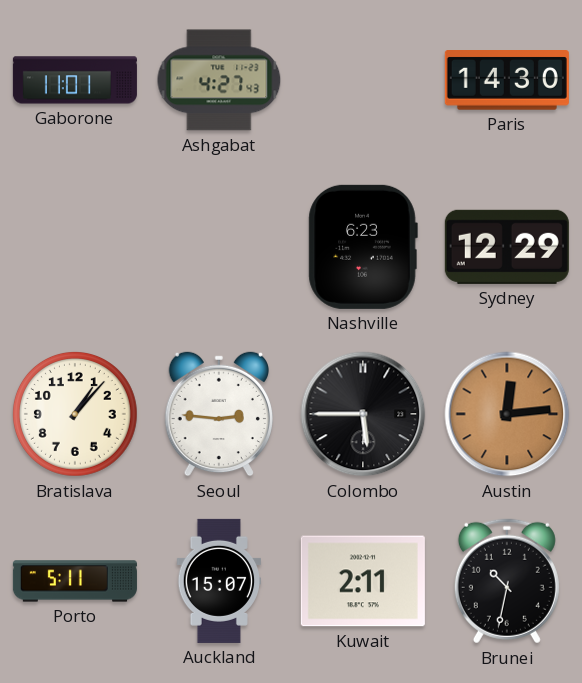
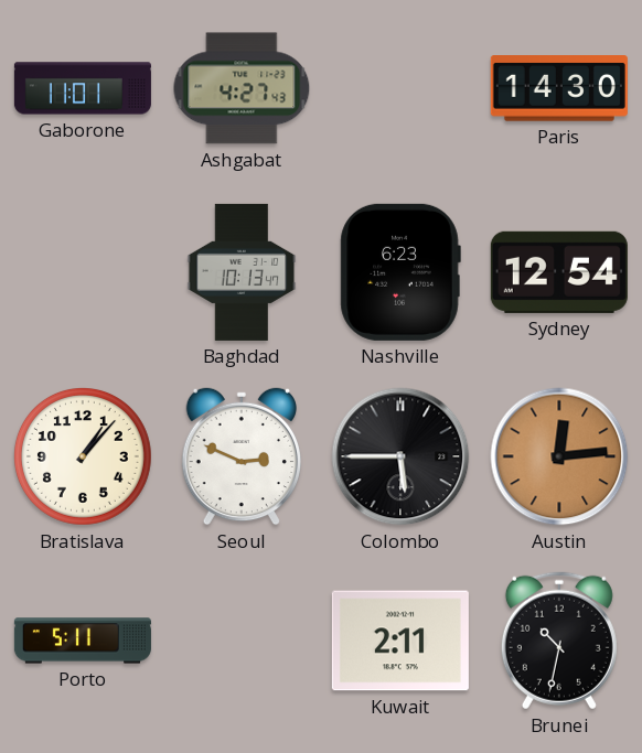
Baghdad: none -> 10:13 (242, 272)
Sydney: 12:29 -> 12:54 (559, 272)
Seoul: 2:46 -> 2:49 (240, 456)
Auckland: 15:07 -> none (219, 581)
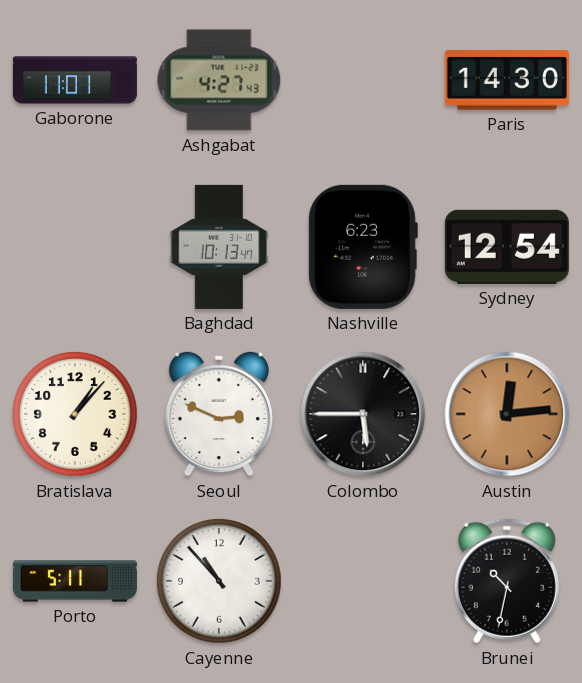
Cayenne: none -> 10:53 (219, 581)
Kuwait: 2:11 -> none (400, 641)
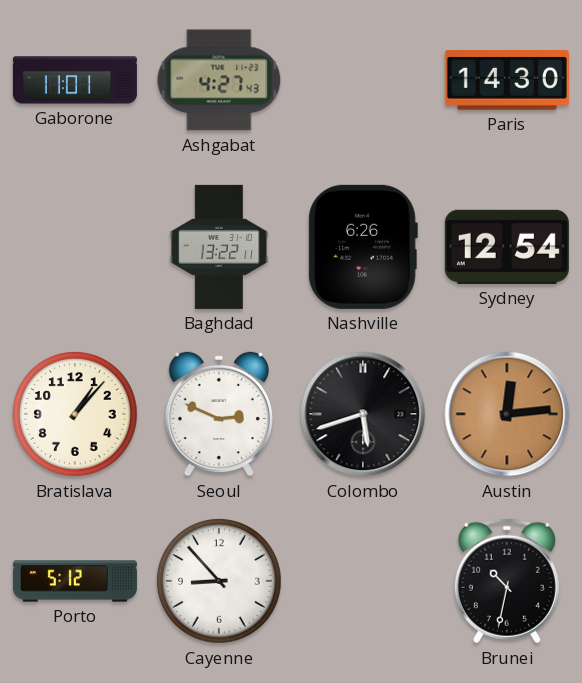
Baghdad: 10:13 -> 13:22 (219, 247)
Nashville: 6:23 -> 6:26 (363, 247)
Colombo: 5:45 -> 5:42 (363, 414)
Porto: 5:11 -> 5:12 (75, 581)
Cayenne: 10:53 -> 8:53 (219, 581)
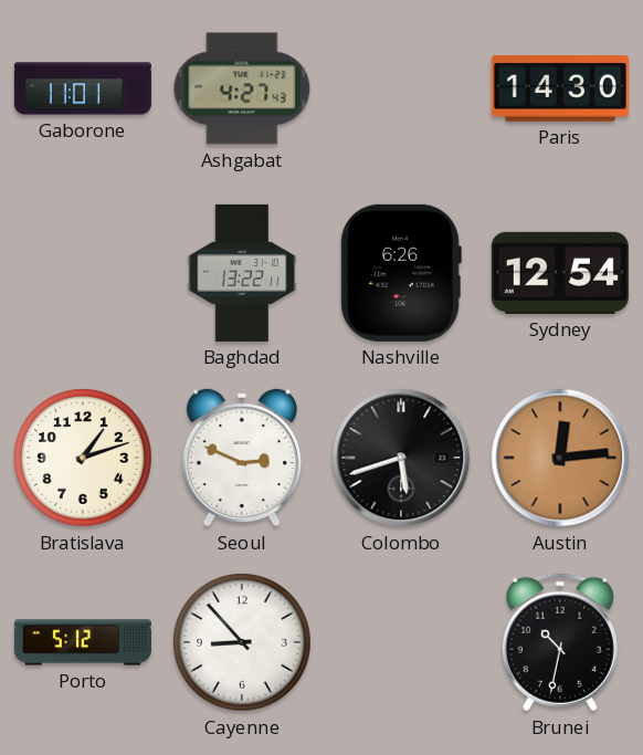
Bratislava: 1:07 -> 1:12 (83, 458)
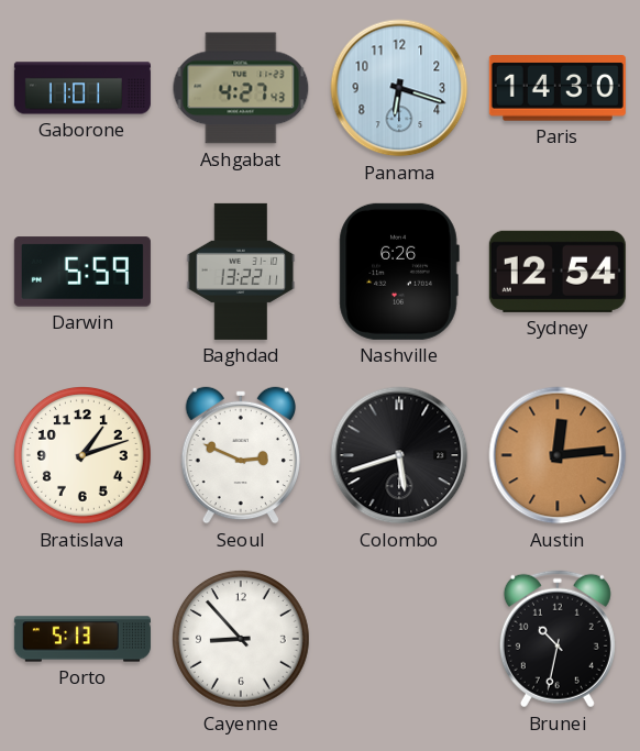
Panama: none -> 6:18 (399, 88)
Darwin: none -> 5:59 (82, 272)
Porto: 5:12 -> 5:13 (82, 639)
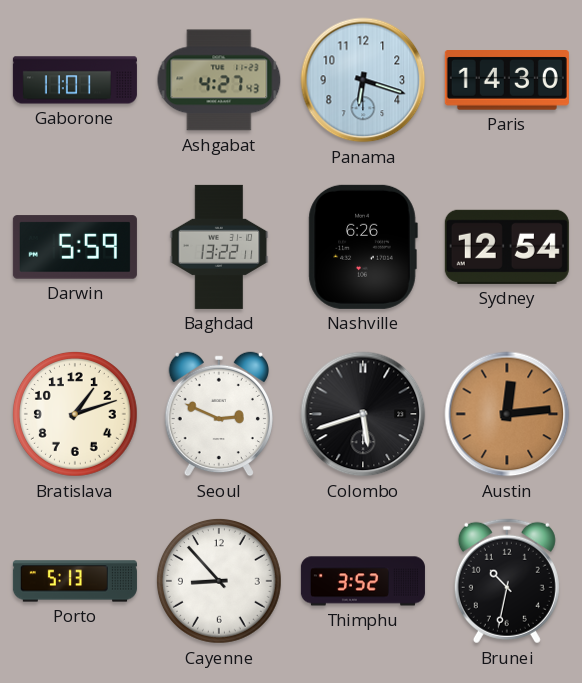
Thimphu: none -> 3:52 (363, 581)
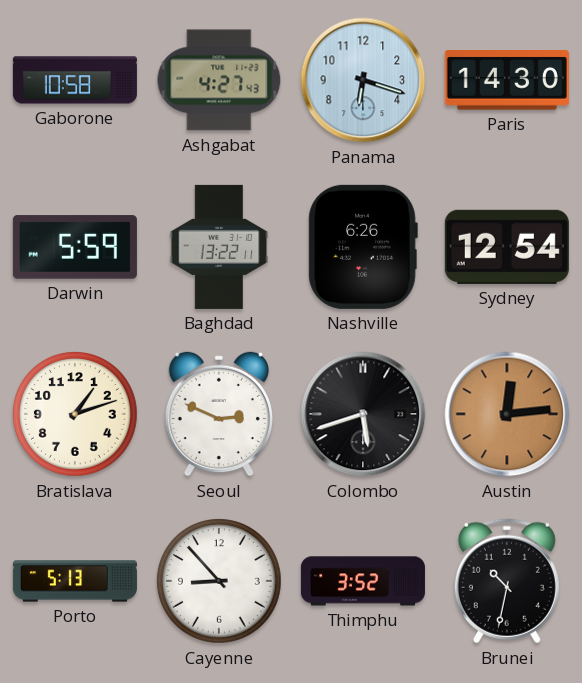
Gaborone: 11:01 -> 10:58 (75, 80)
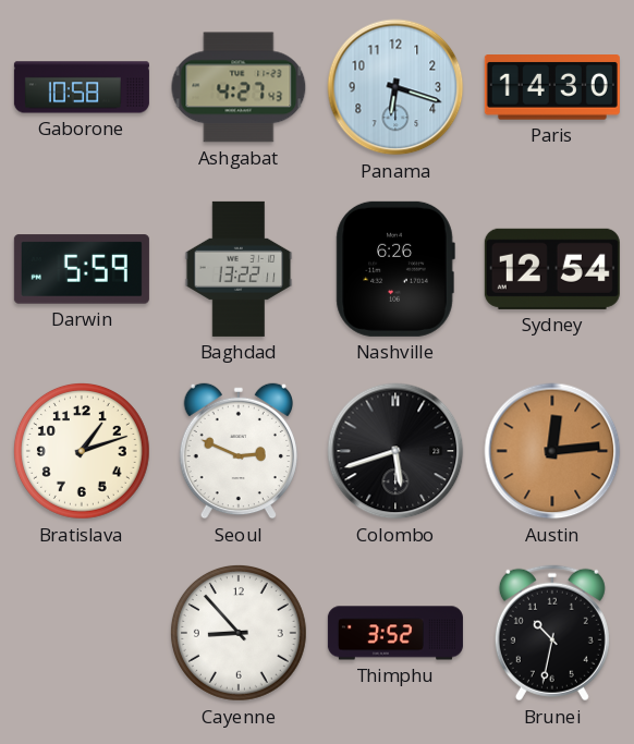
Porto: 5:13 -> none (75, 581)
